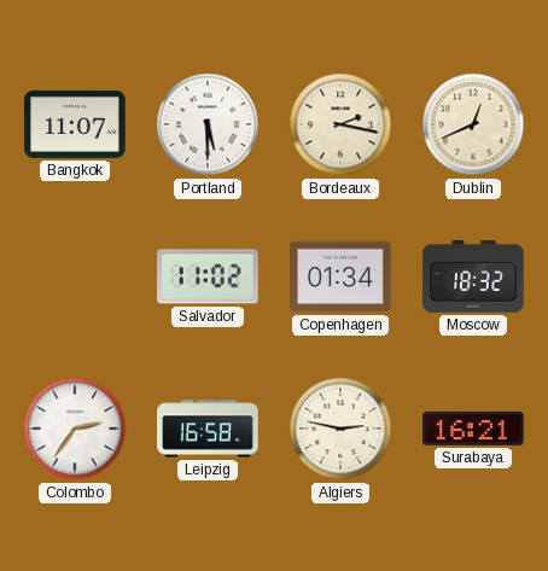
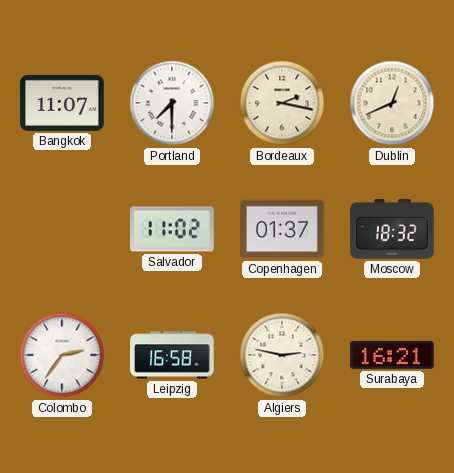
Portland: 5:30 -> 7:30 (172, 103)
Copenhagen: 01:34 -> 01:37 (282, 229)
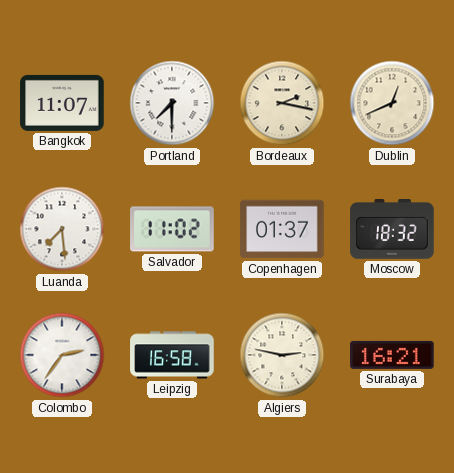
Luanda: none -> 7:29 (62, 229)
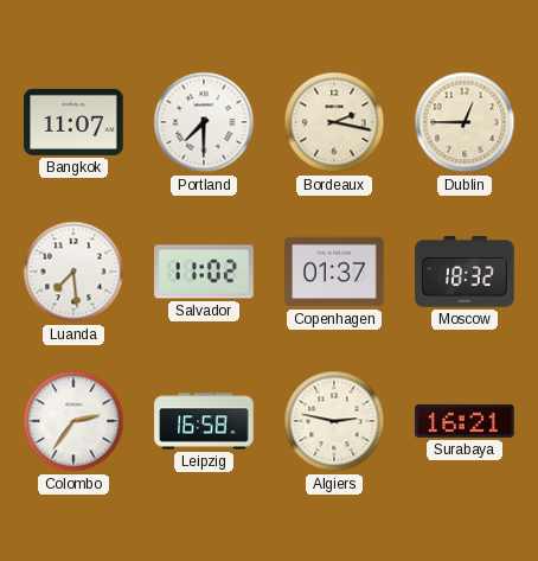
Dublin: 12:41 -> 12:45 (465, 122)
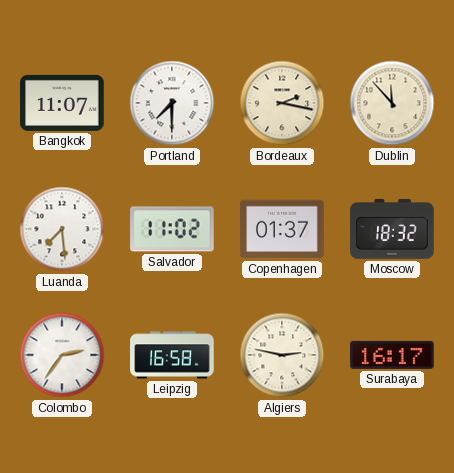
Dublin: 12:45 -> 11:53 (392, 103)
Surabaya: 16:21 -> 16:17 (392, 355)
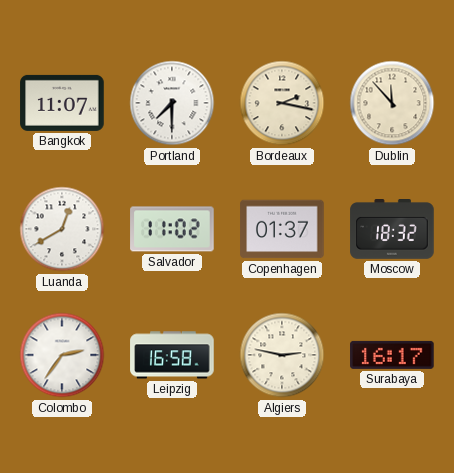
Luanda: 7:29 -> 12:40 (62, 229)
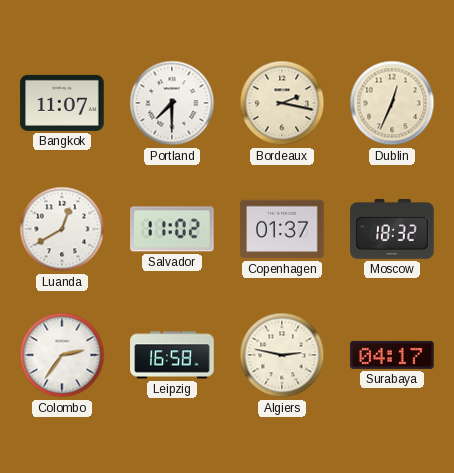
Dublin: 11:53 -> 12:34 (392, 103)
Surabaya: 16:17 -> 04:17 (392, 355)
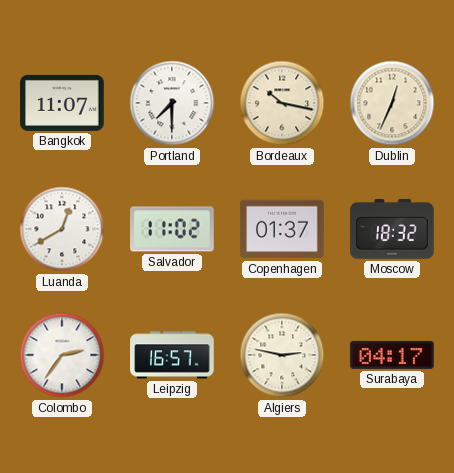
Bordeaux: 2:17 -> 10:17 (282, 103)
Leipzig: 16:58 -> 16:57 (172, 355)
